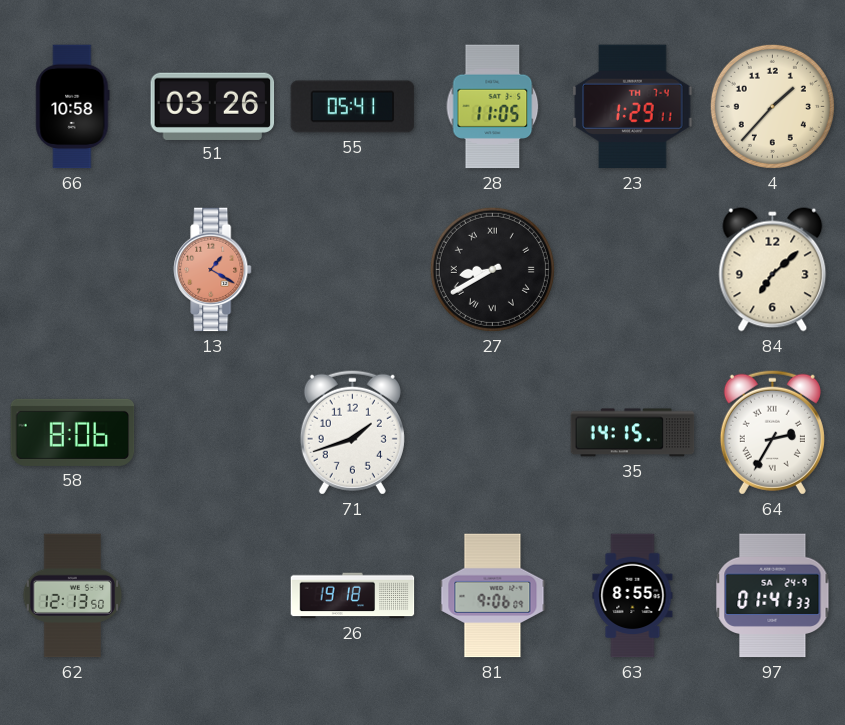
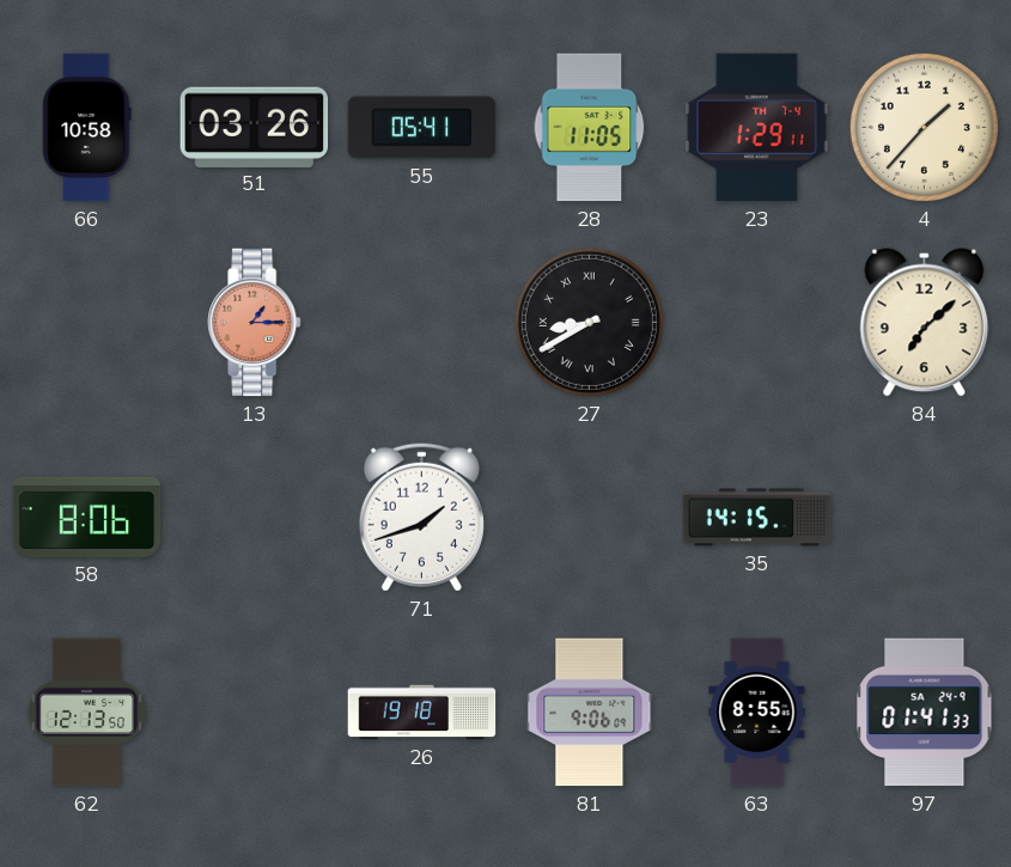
13: 1:20 -> 1:15 (255, 323)
64: 2:35 -> none (772, 432)
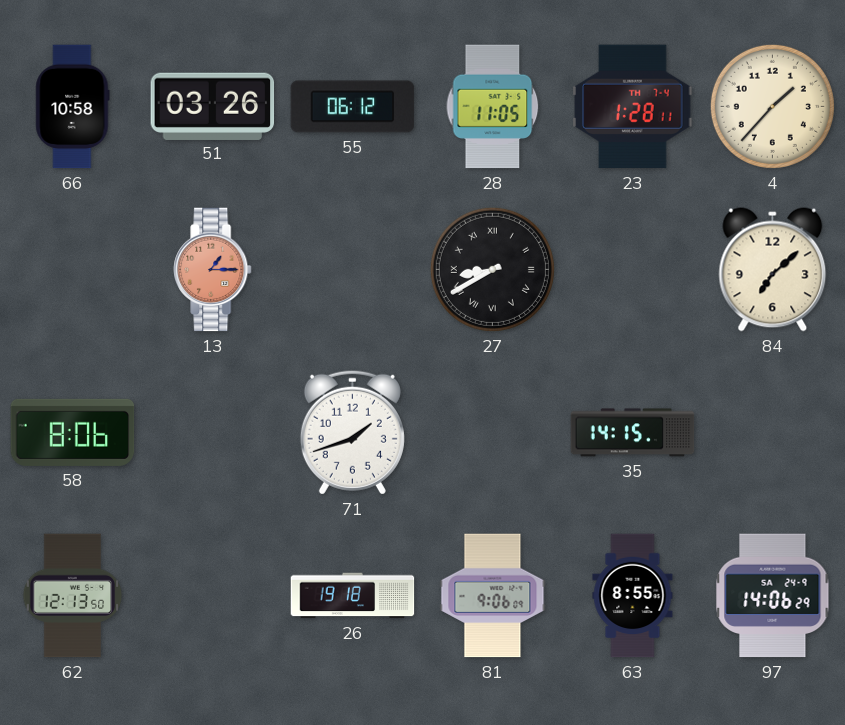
55: 05:41 -> 06:12 (353, 107)
23: 1:29 -> 1:28 (633, 107)
97: 01:41 -> 14:06 (773, 596)
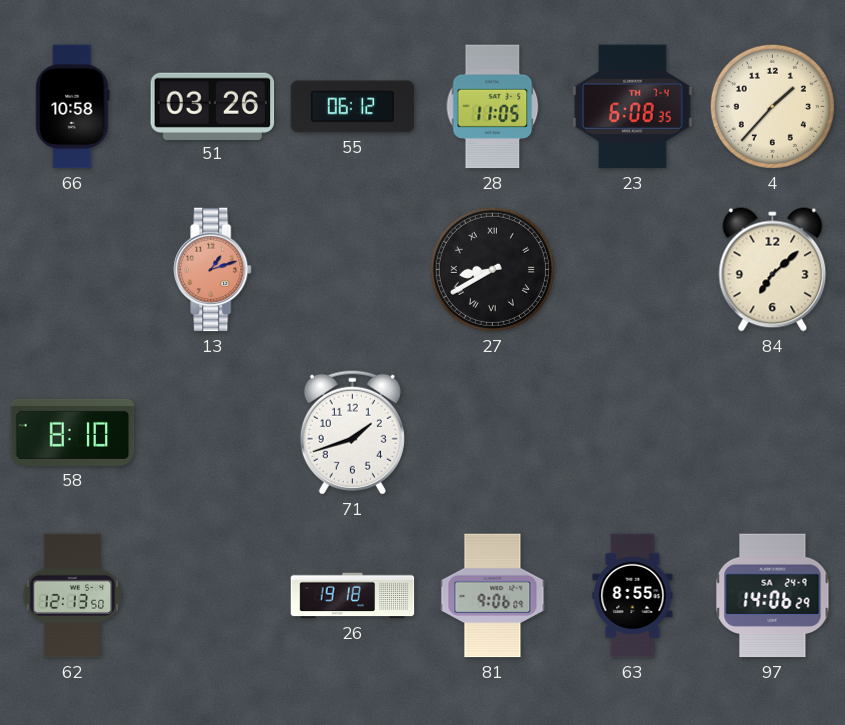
23: 1:28 -> 6:08 (633, 107)
13: 1:15 -> 1:12 (213, 270)
58: 8:06 -> 8:10 (73, 432)
35: 14:15 -> none (633, 433)
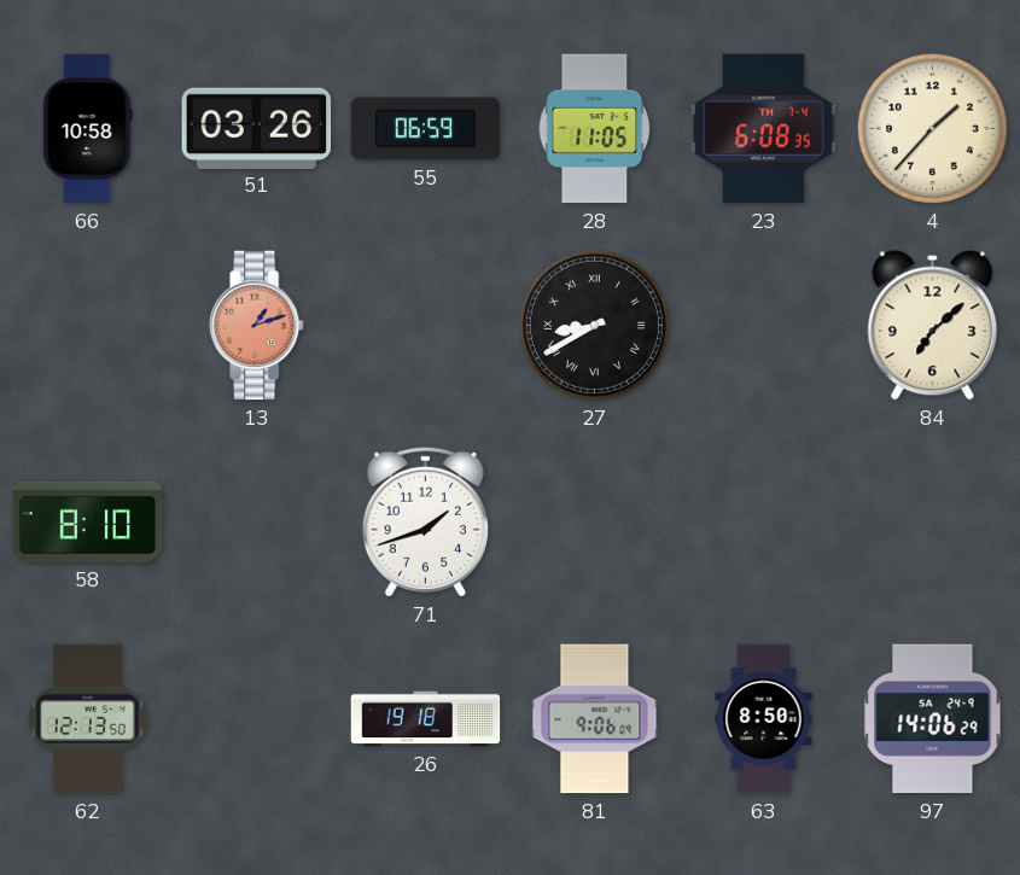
55: 06:12 -> 06:59 (426, 129)
63: 8:55 -> 8:50 (764, 719)
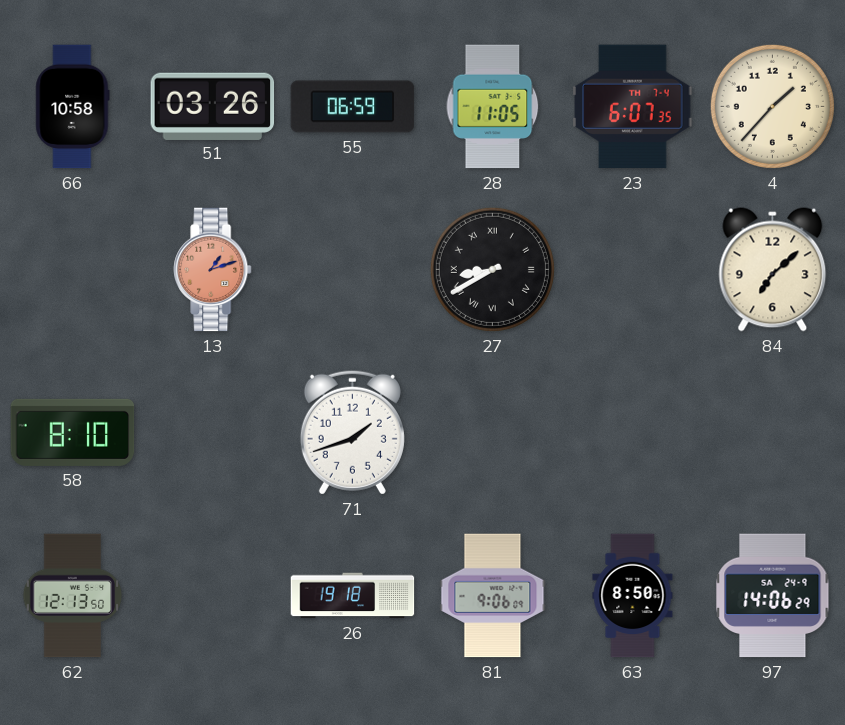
23: 6:08 -> 6:07 (633, 107)
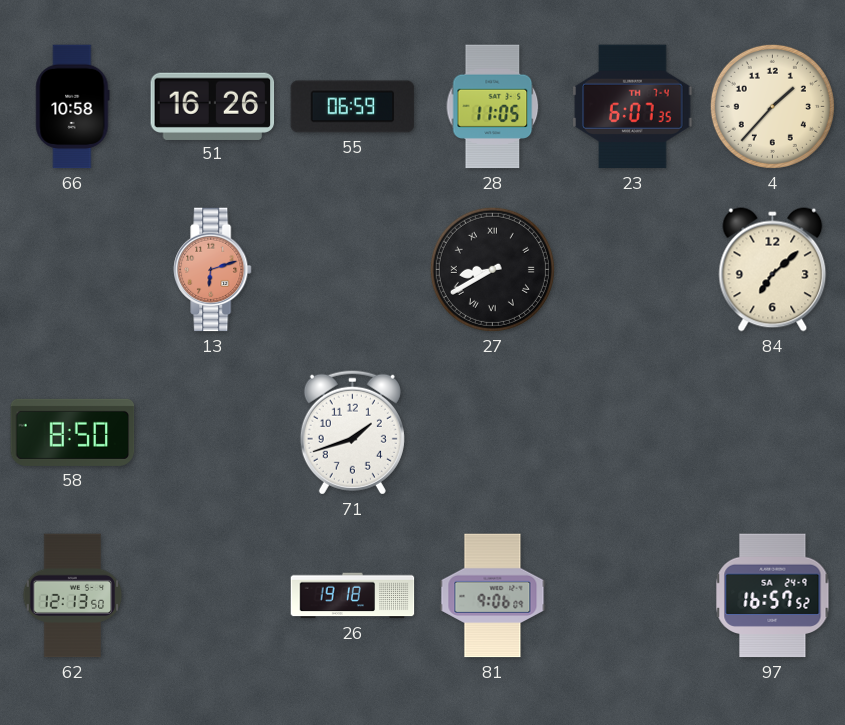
51: 03:26 -> 16:26 (213, 106)
13: 1:12 -> 6:12 (213, 270)
58: 8:10 -> 8:50 (73, 432)
63: 8:50 -> none (633, 596)
97: 14:06 -> 16:57 (773, 596)
